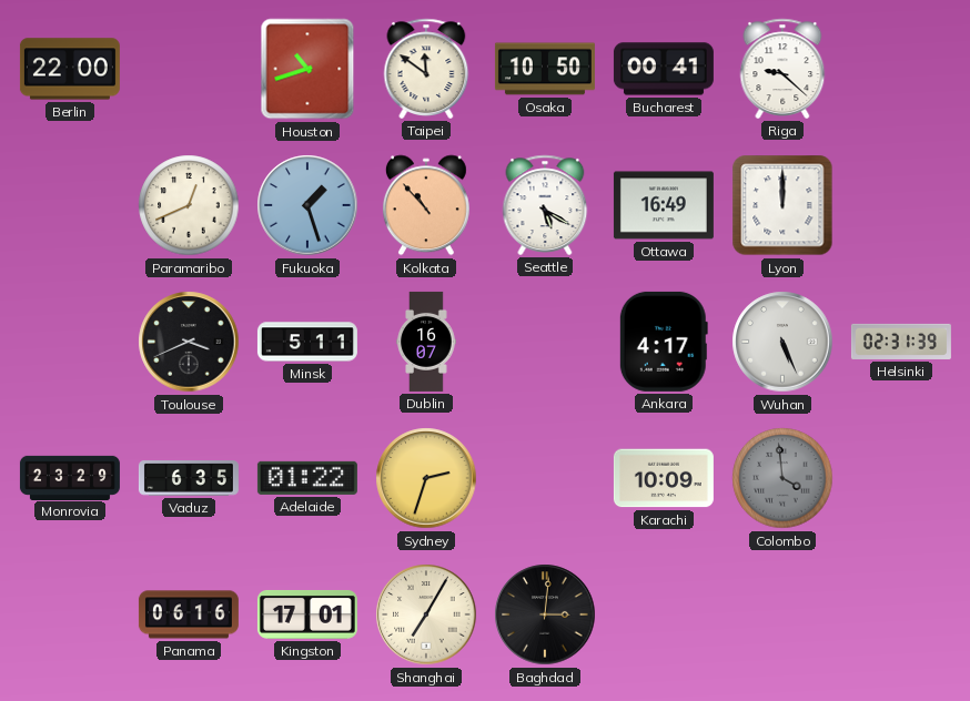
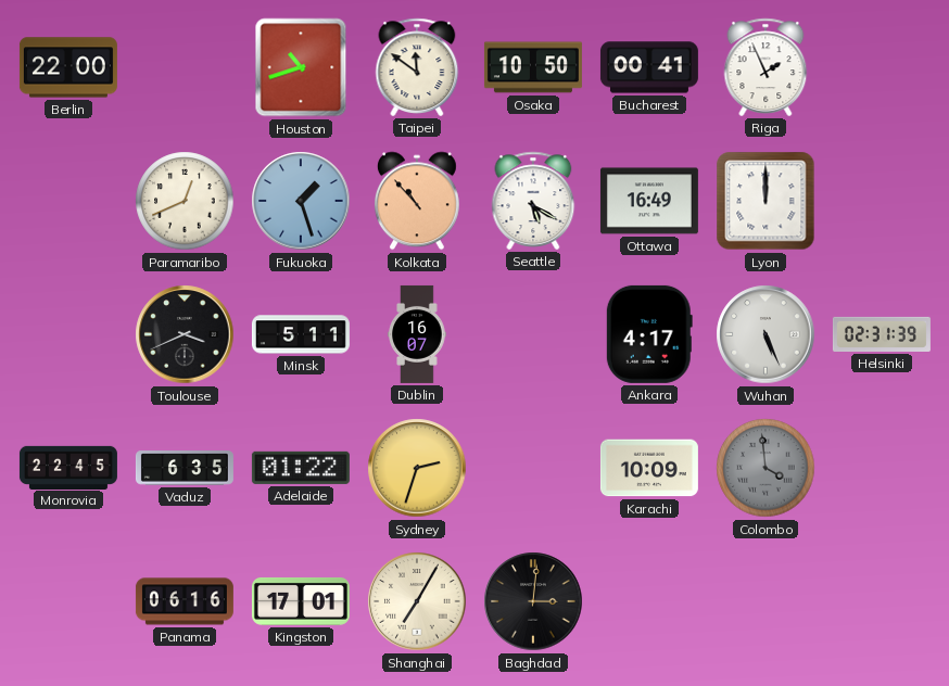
Riga: 9:22 -> 1:56 (765, 67)
Monrovia: 23:29 -> 22:45 (68, 467)
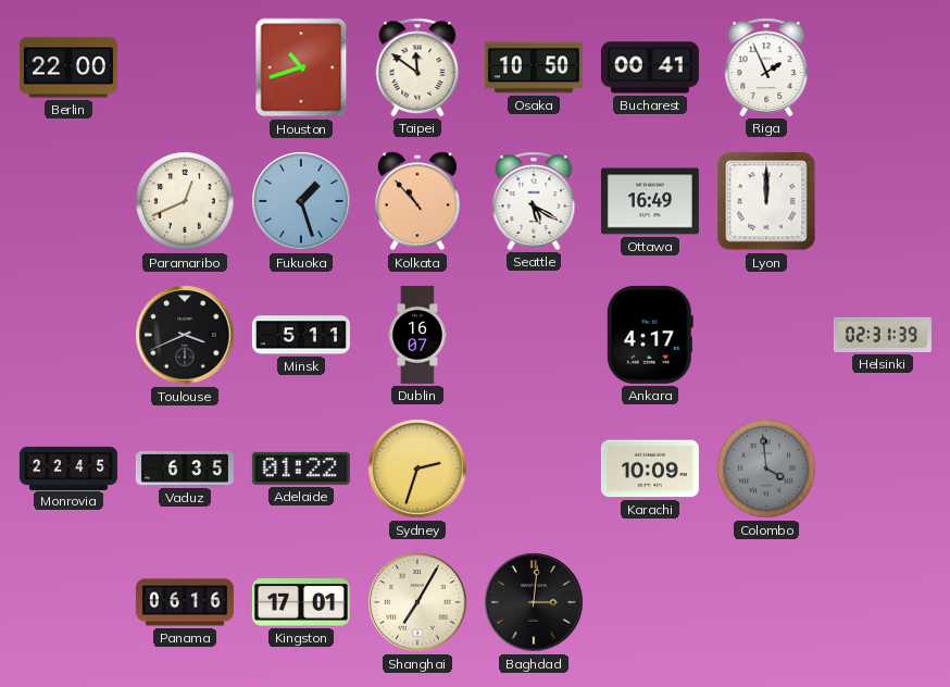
Wuhan: 5:26 -> none (765, 334)
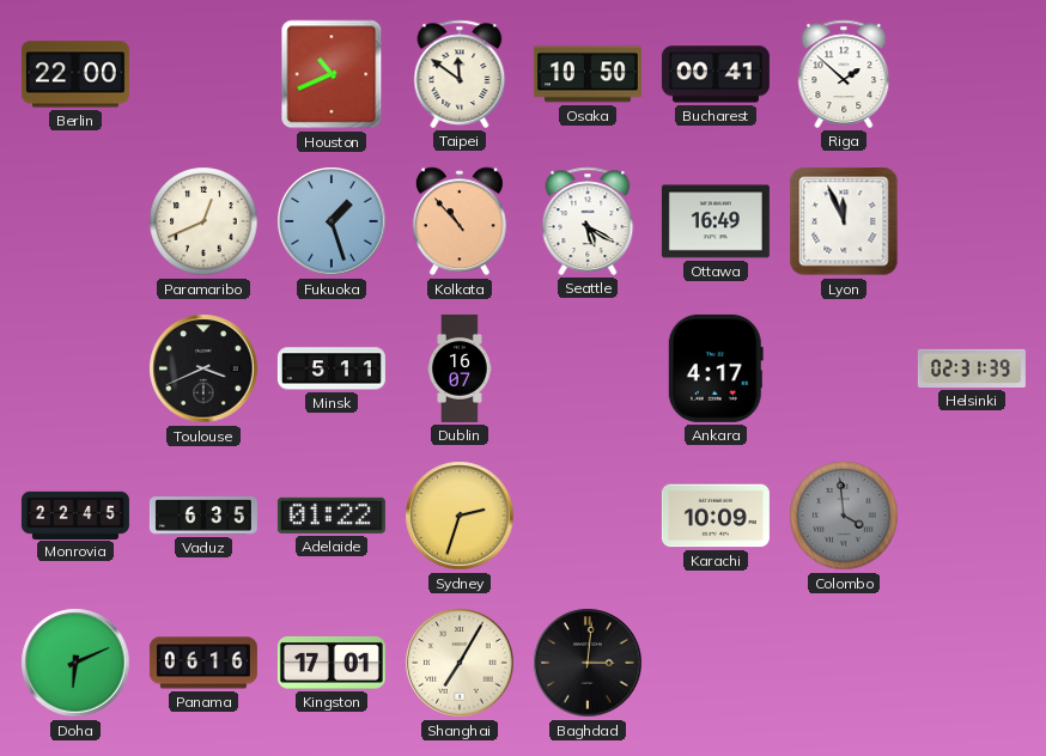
Houston: 10:42 -> 10:41 (332, 74)
Riga: 1:56 -> 1:52 (844, 74)
Lyon: 12:00 -> 11:56 (844, 221)
Doha: none -> 6:11 (75, 663)
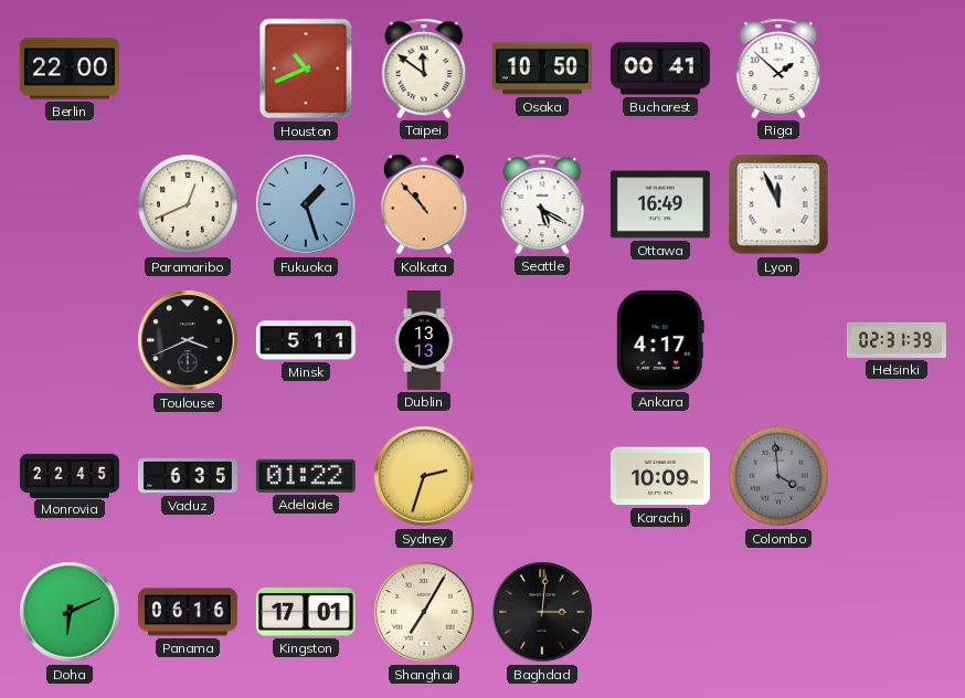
Dublin: 16:07 -> 13:13 (424, 340)
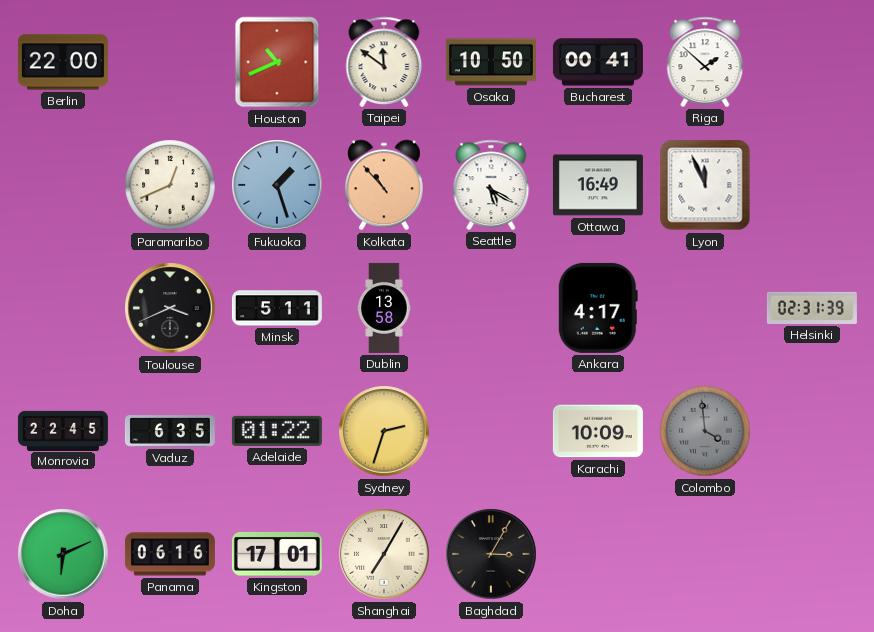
Dublin: 13:13 -> 13:58 (384, 308)
Baghdad: 3:01 -> 3:05 (491, 554)
